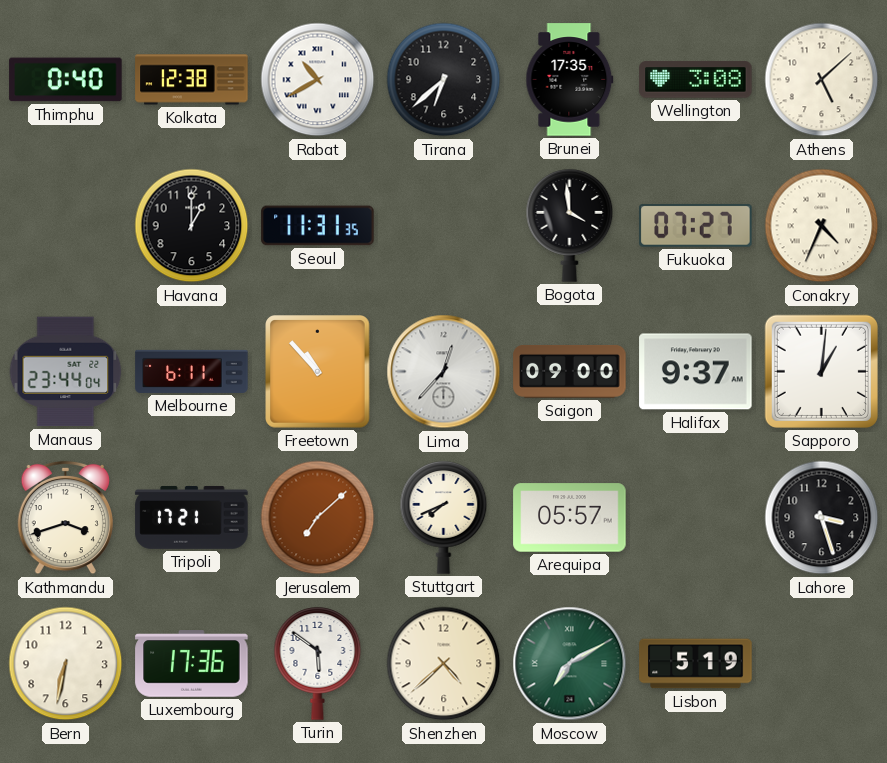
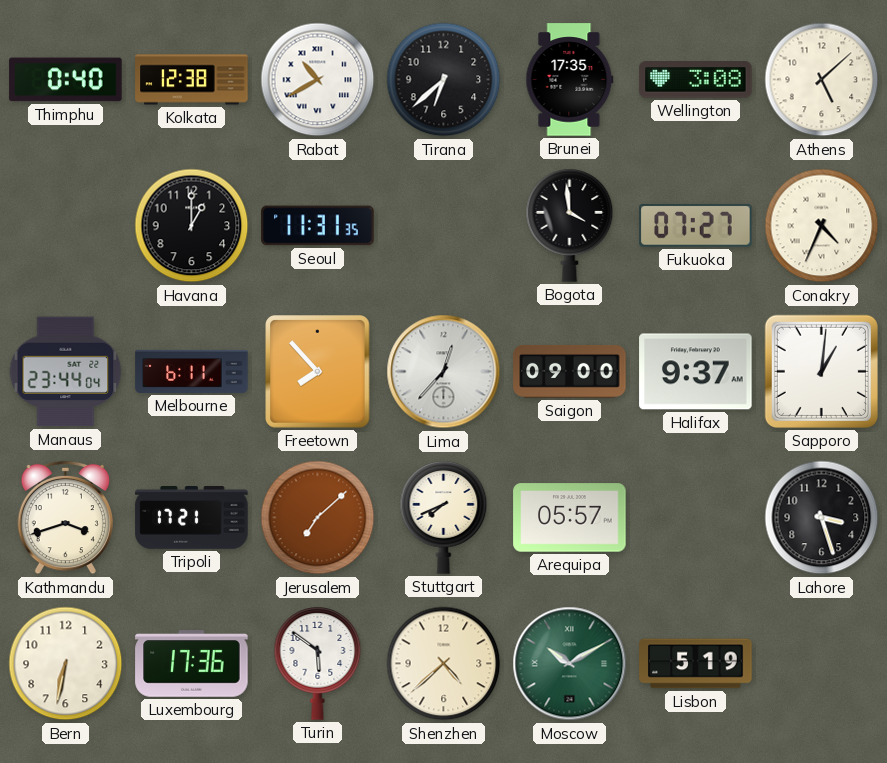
Freetown: 10:53 -> 7:53 (318, 372)
Moscow: 7:10 -> 10:10 (570, 664)
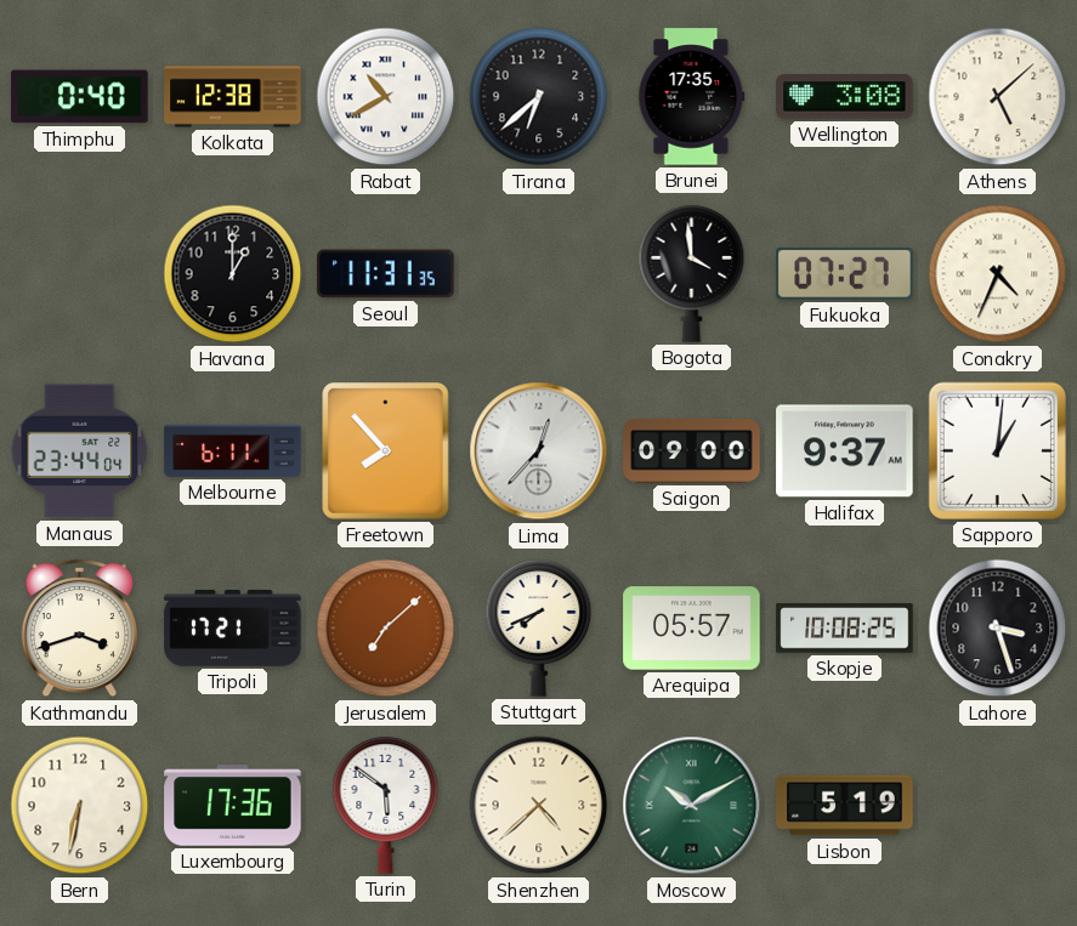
Skopje: none -> 10:08 (845, 629)
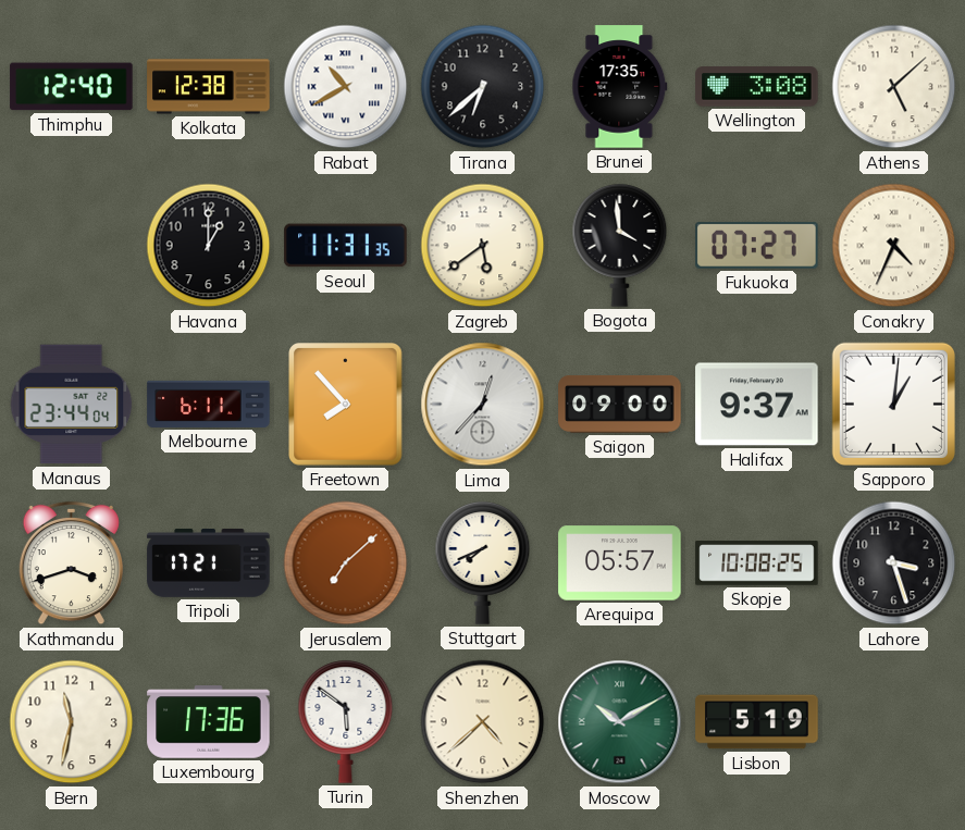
Thimphu: 0:40 -> 12:40 (72, 87)
Zagreb: none -> 5:39 (483, 246)
Bern: 6:32 -> 11:32 (72, 722)
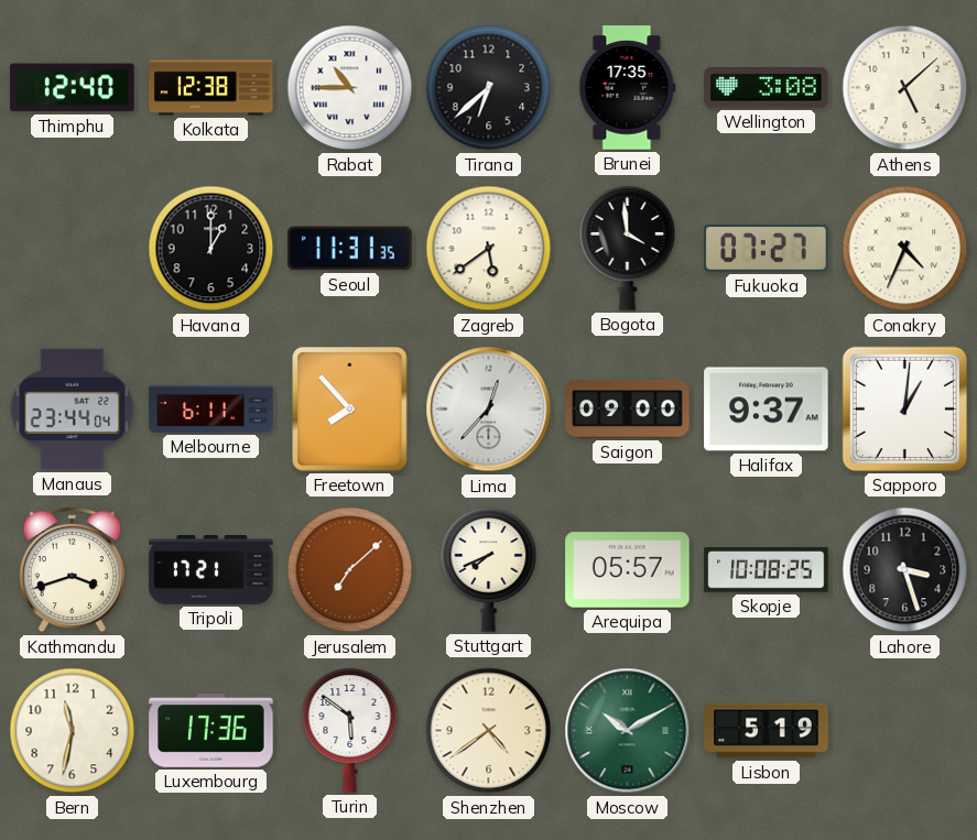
Rabat: 10:40 -> 10:45 (350, 88)
Shenzhen: 4:38 -> 4:39 (489, 731)
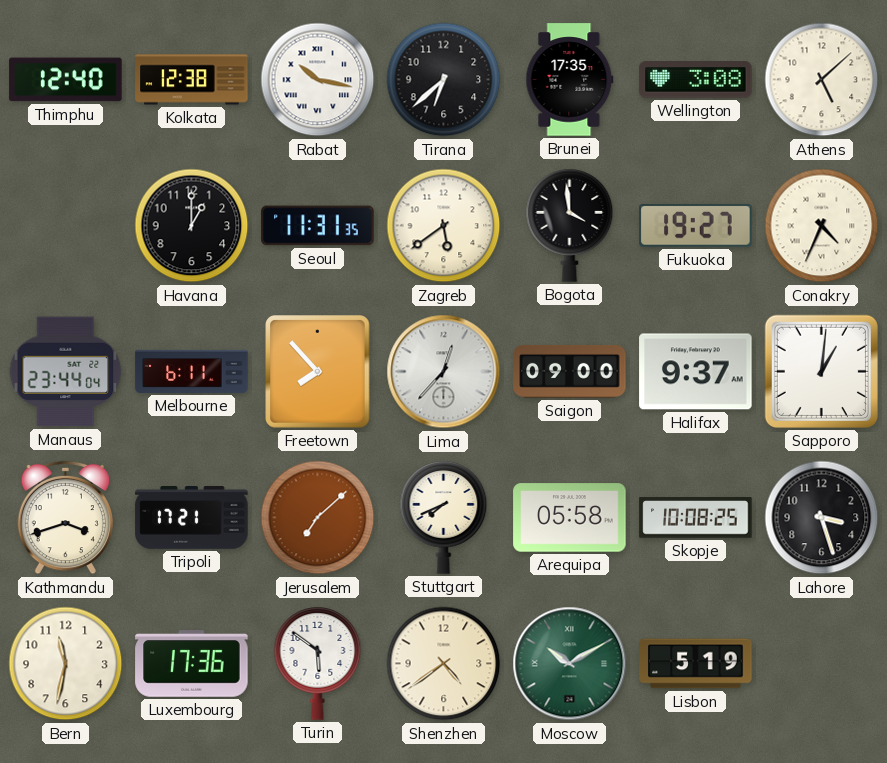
Rabat: 10:45 -> 10:17 (318, 80)
Fukuoka: 07:27 -> 19:27 (696, 226)
Arequipa: 05:57 -> 05:58 (570, 518)
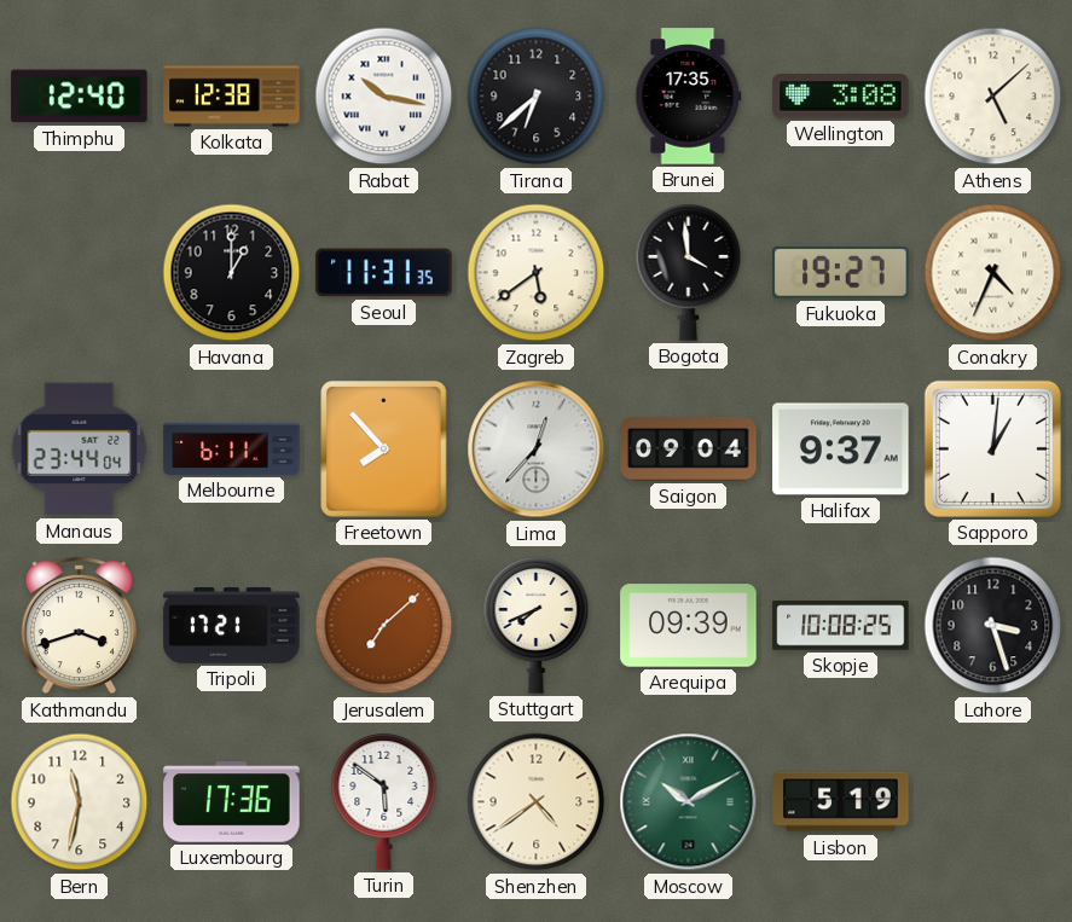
Saigon: 09:00 -> 09:04 (689, 448)
Arequipa: 05:58 -> 09:39 (689, 626)
